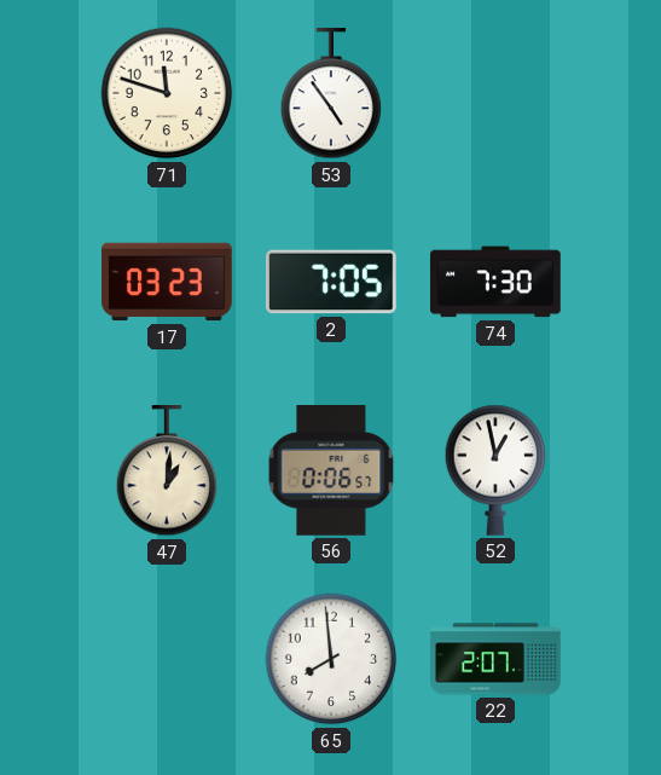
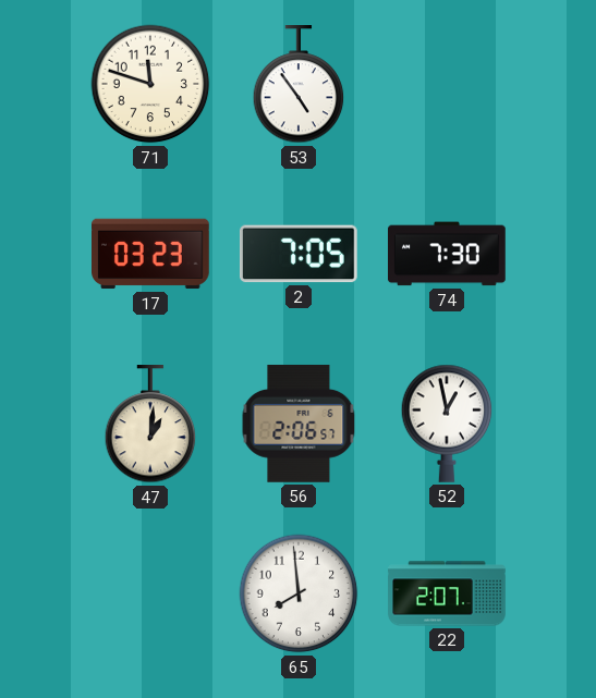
56: 0:06 -> 2:06 (299, 424)
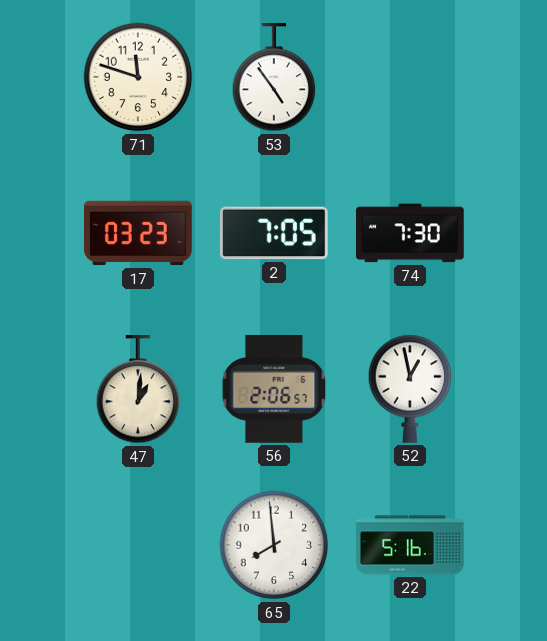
22: 2:07 -> 5:16 (410, 545)
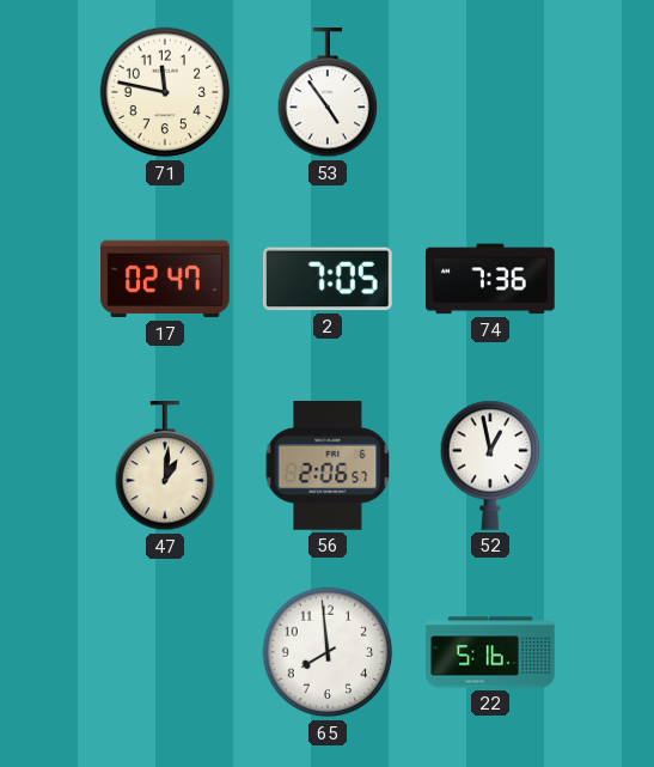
71: 11:48 -> 11:47 (165, 92)
17: 03:23 -> 02:47 (166, 279)
74: 7:30 -> 7:36 (491, 279)
